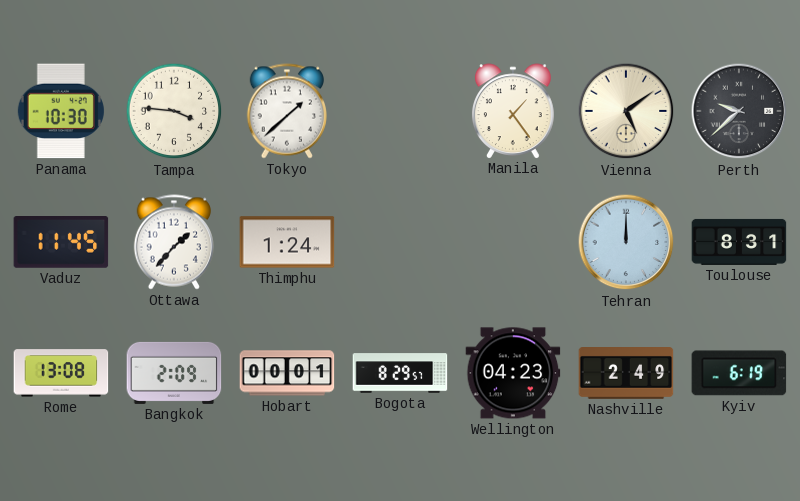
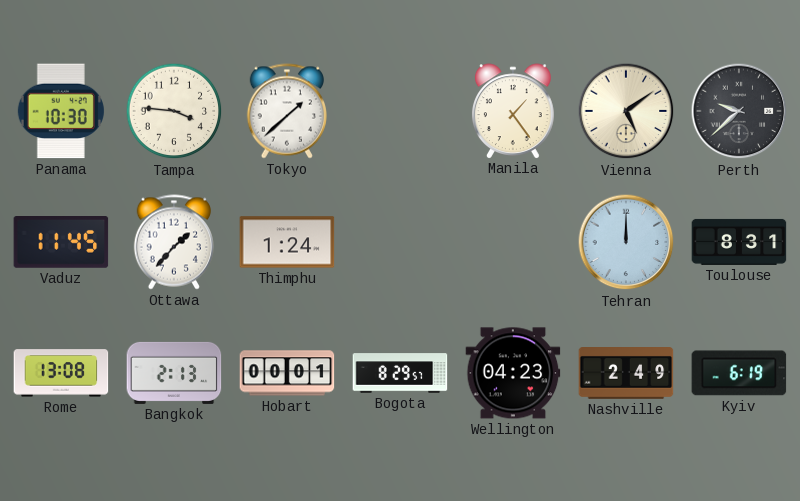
Bangkok: 2:09 -> 2:13 (174, 373)
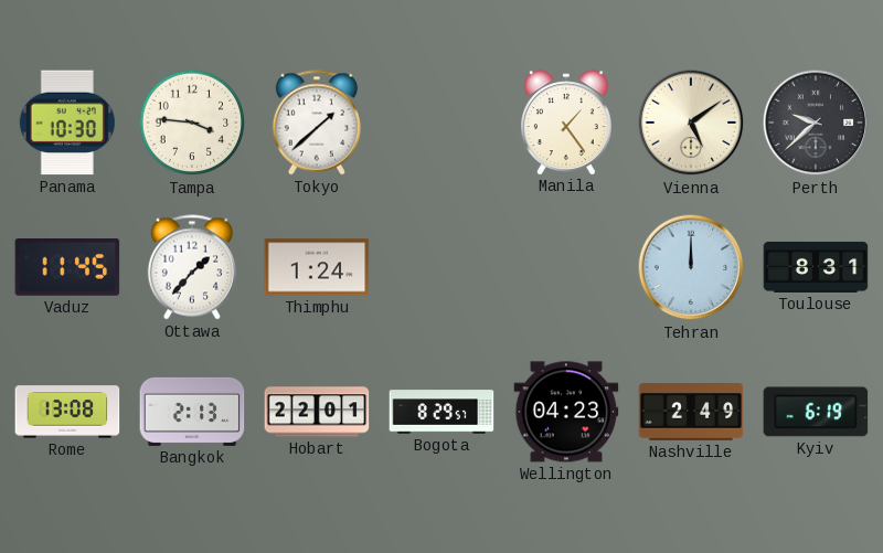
Hobart: 00:01 -> 22:01 (317, 412)
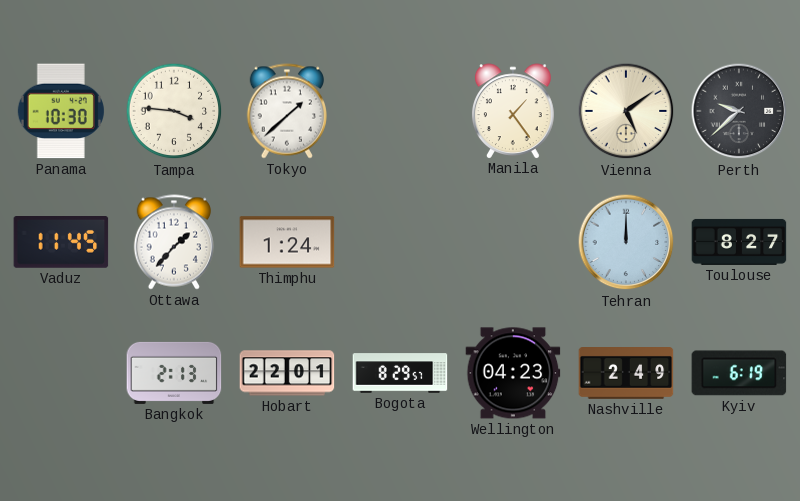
Toulouse: 8:31 -> 8:27 (739, 242)
Rome: 13:08 -> none (67, 412)
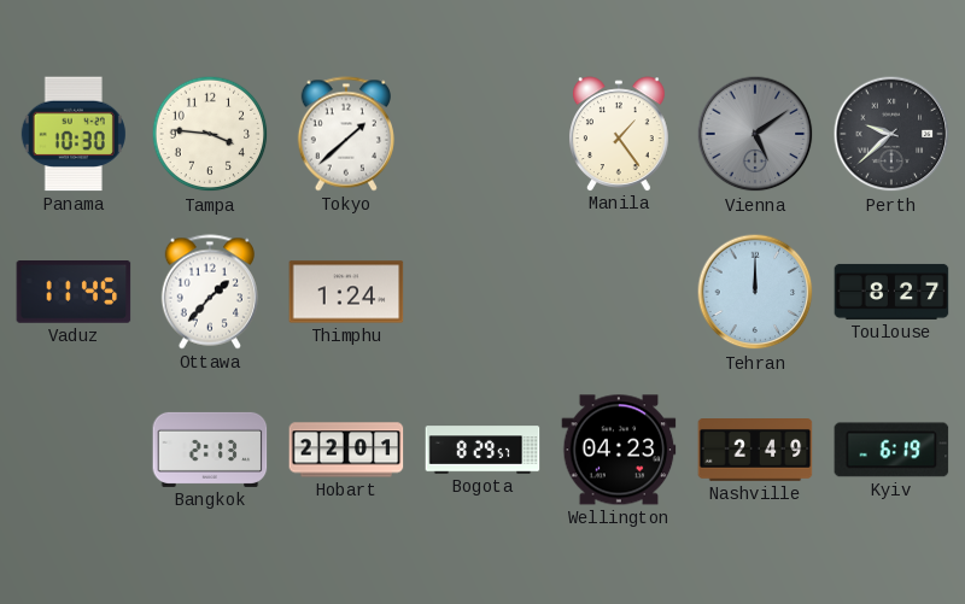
Vienna dial: cream -> grey (755, 134)
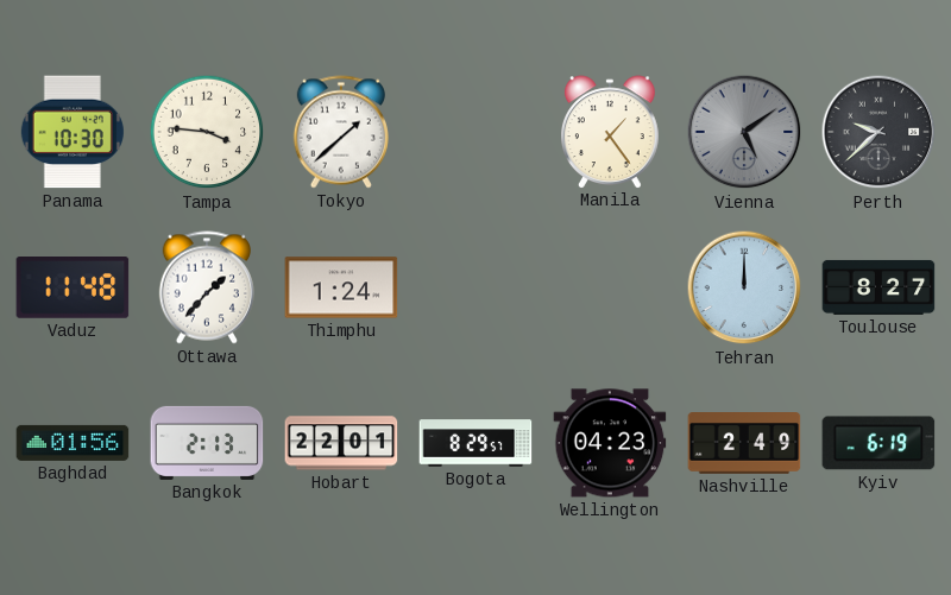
Vaduz: 11:45 -> 11:48 (73, 289)
Baghdad: none -> 01:56 (73, 443)
